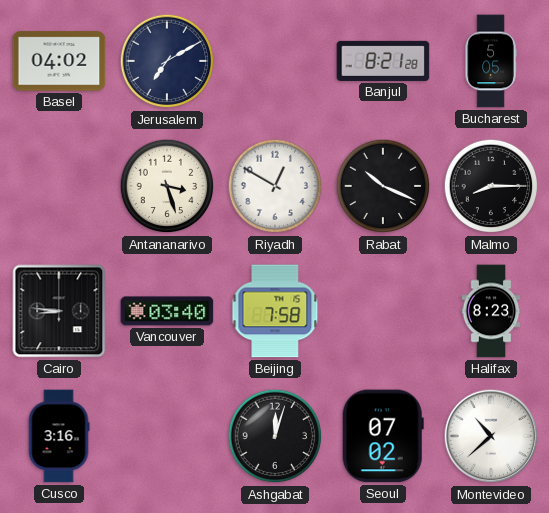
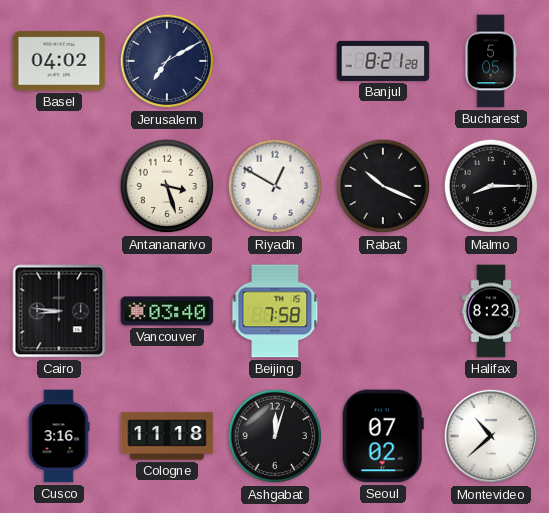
Cologne: none -> 11:18 (167, 436)
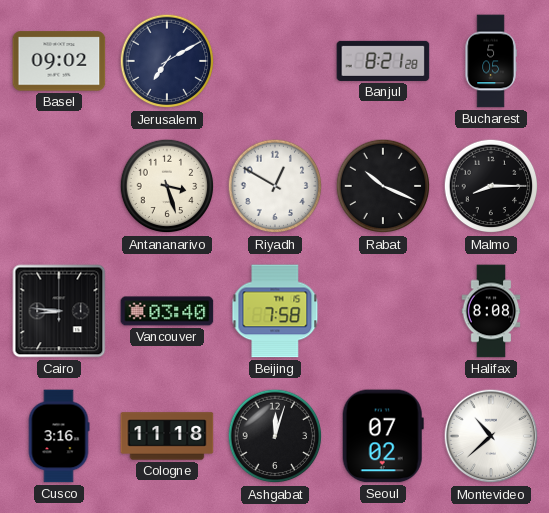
Basel: 04:02 -> 09:02 (59, 61)
Halifax: 8:23 -> 8:08 (491, 311)
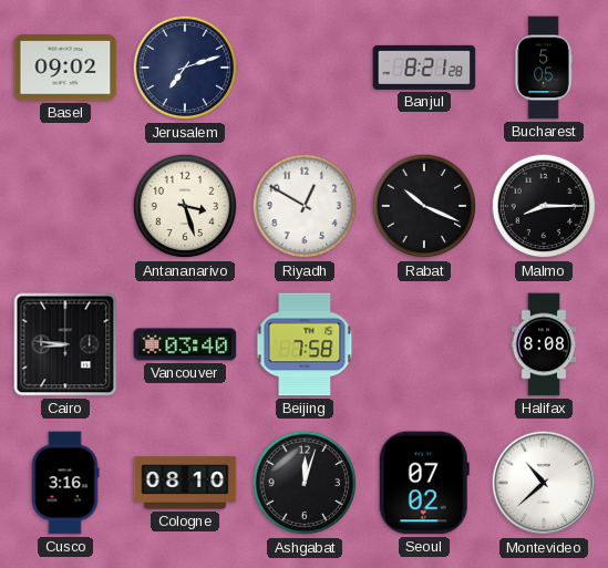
Jerusalem: 7:10 -> 7:12 (185, 68)
Cologne: 11:18 -> 08:10 (185, 483)
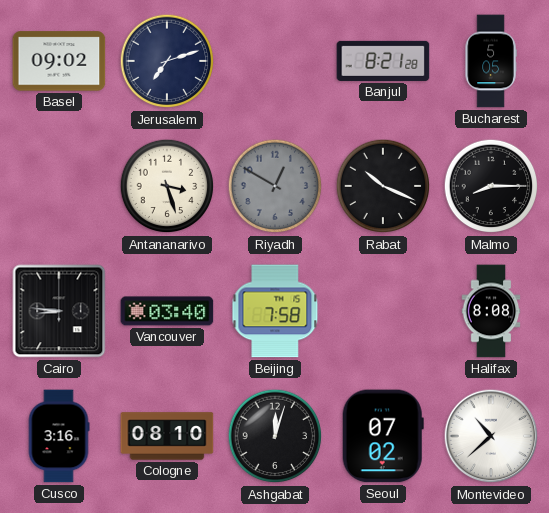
Riyadh dial: white -> grey (275, 186)
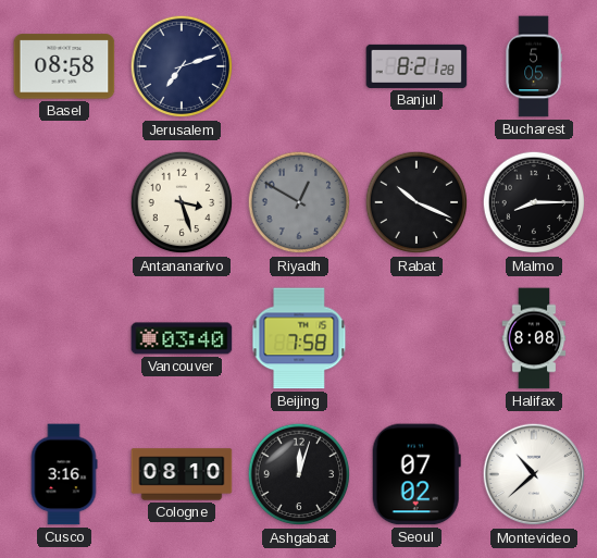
Basel: 09:02 -> 08:58 (64, 66)
Cairo: 8:46 -> none (59, 311)
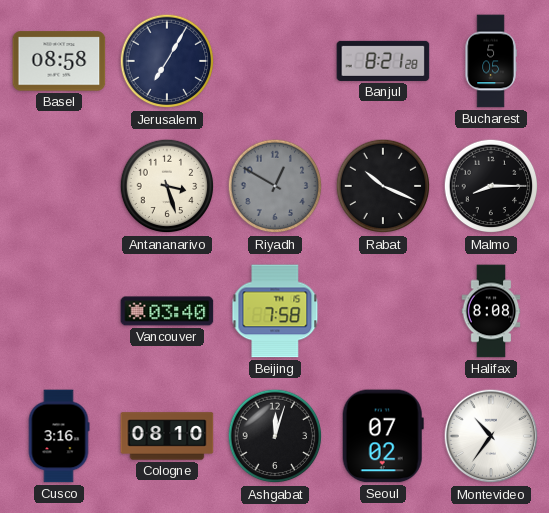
Jerusalem: 7:12 -> 7:05 (167, 61)
Montevideo: 10:38 -> 10:36 (491, 436)
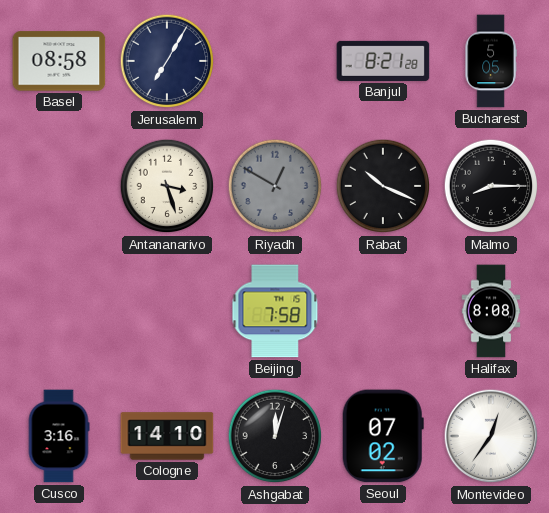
Vancouver: 03:40 -> none (167, 311)
Cologne: 08:10 -> 14:10 (167, 436)
Montevideo: 10:36 -> 12:36 (491, 436)
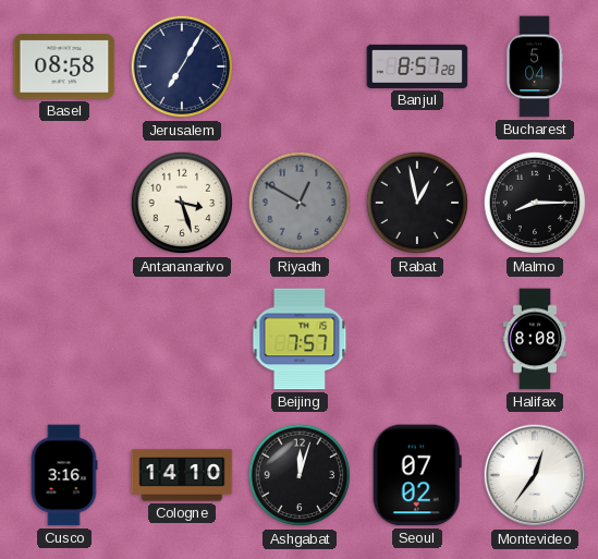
Banjul: 8:21 -> 8:57 (417, 66)
Bucharest: 5:05 -> 5:04 (535, 66)
Rabat: 10:19 -> 12:58 (417, 203)
Beijing: 7:58 -> 7:57 (300, 339)
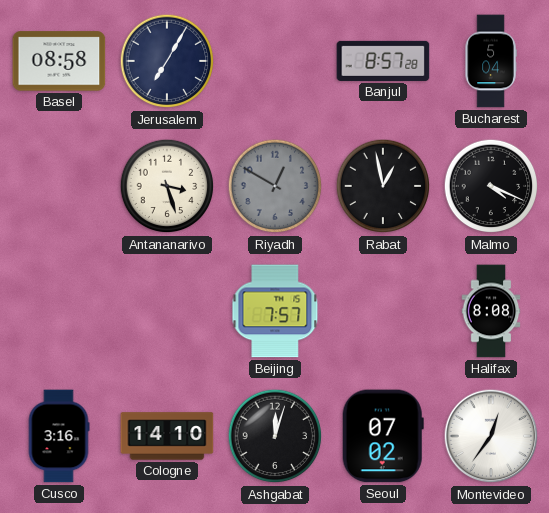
Malmo: 8:15 -> 4:19 (491, 186)
